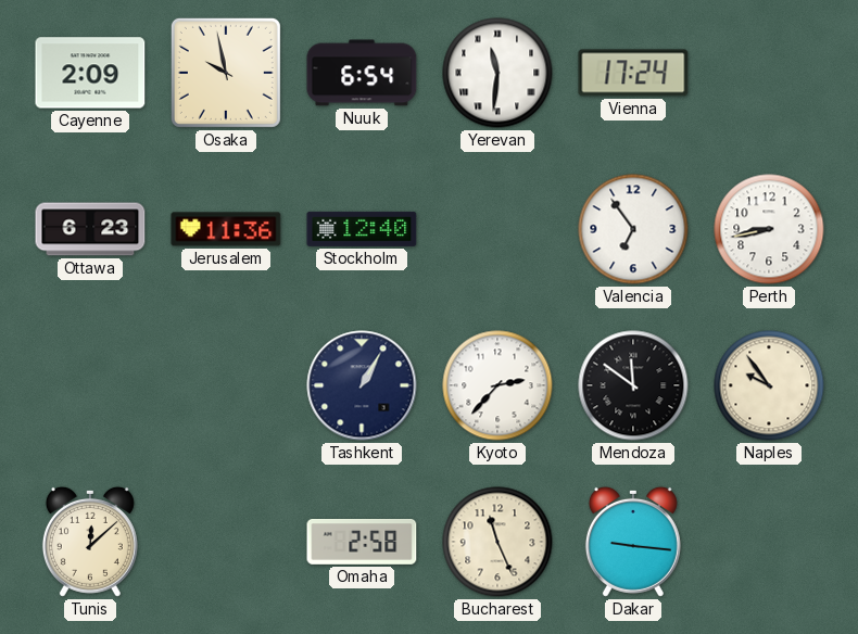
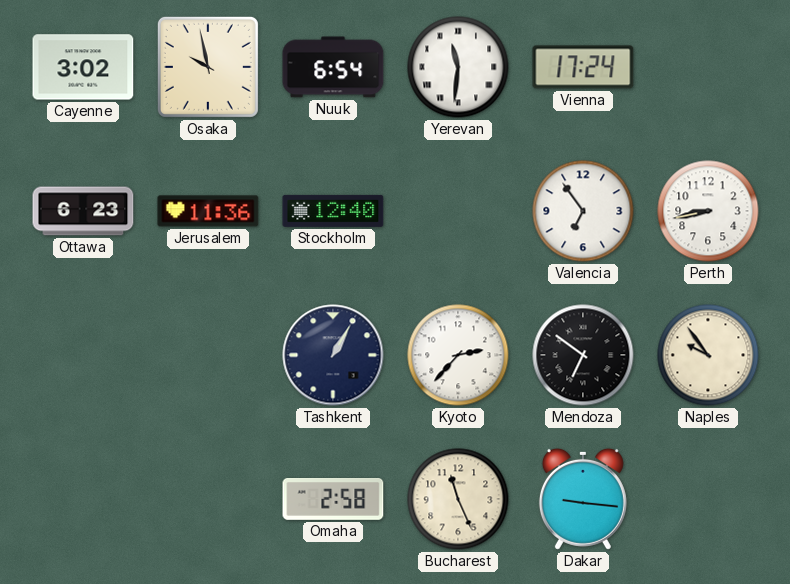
Cayenne: 2:09 -> 3:02 (83, 67)
Mendoza: 11:51 -> 6:51 (583, 355)
Tunis: 12:08 -> none (90, 542)
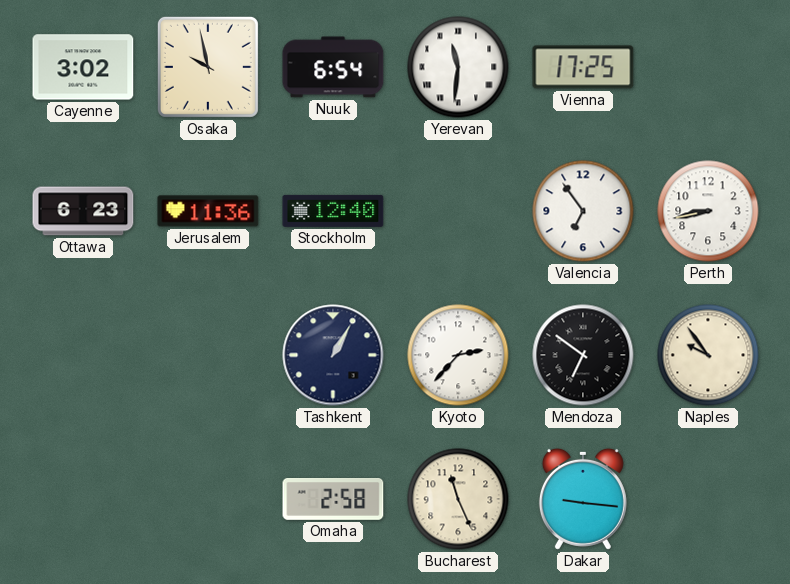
Vienna: 17:24 -> 17:25 (583, 67)
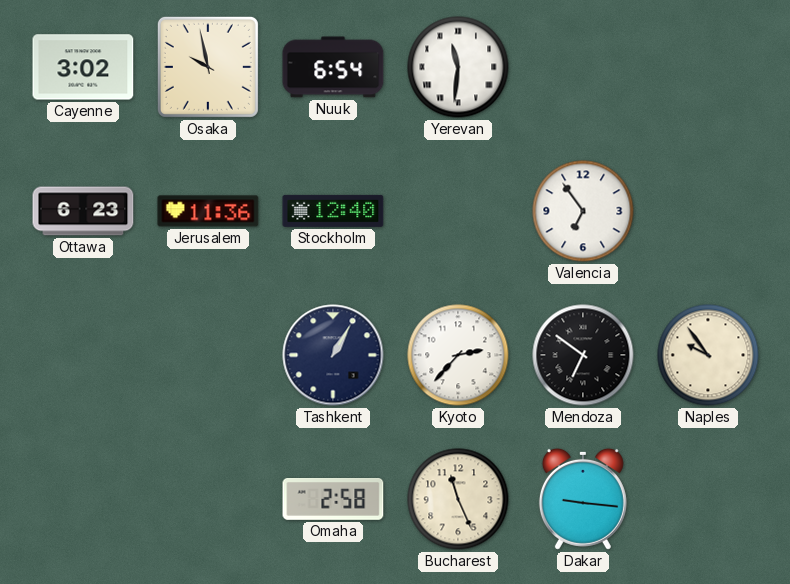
Vienna: 17:25 -> none (583, 67)
Perth: 8:43 -> none (708, 211)
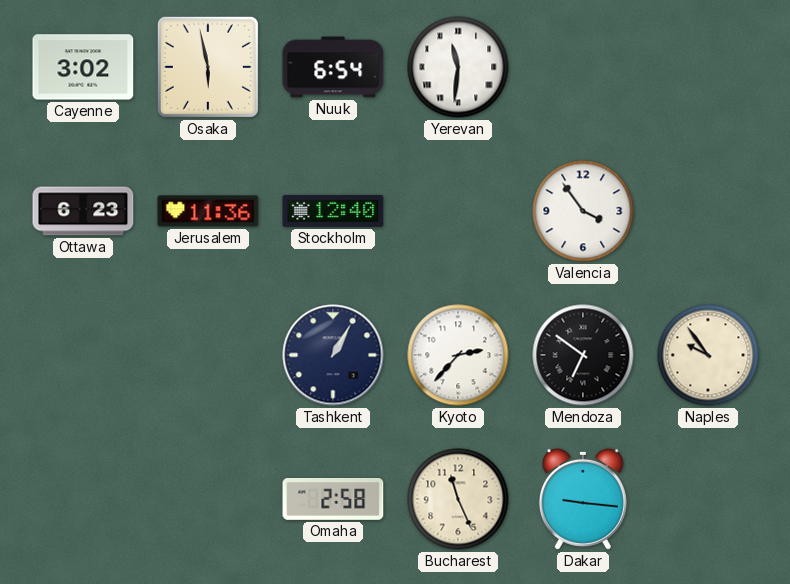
Osaka: 9:58 -> 5:58 (208, 67)
Valencia: 6:54 -> 3:54 (583, 211)
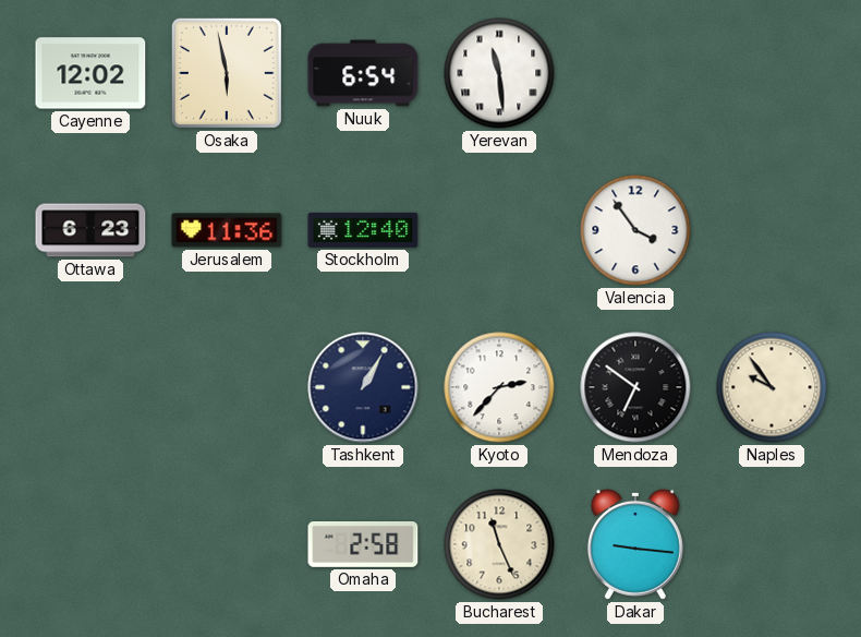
Cayenne: 3:02 -> 12:02 (90, 73)
Yerevan: 11:31 -> 11:29 (499, 73)
